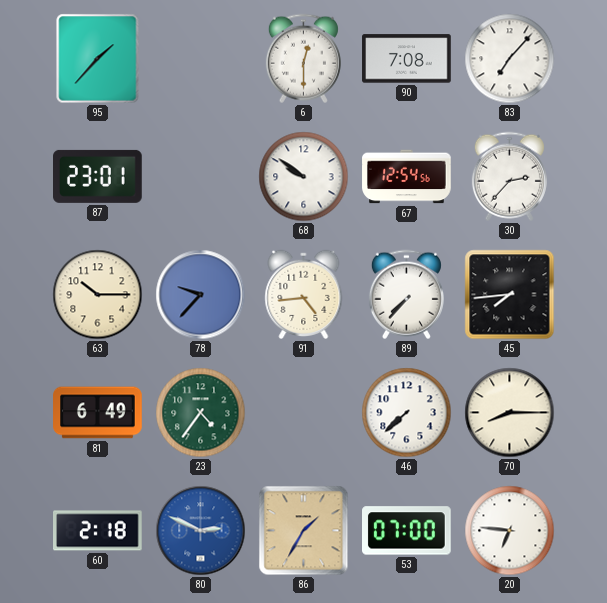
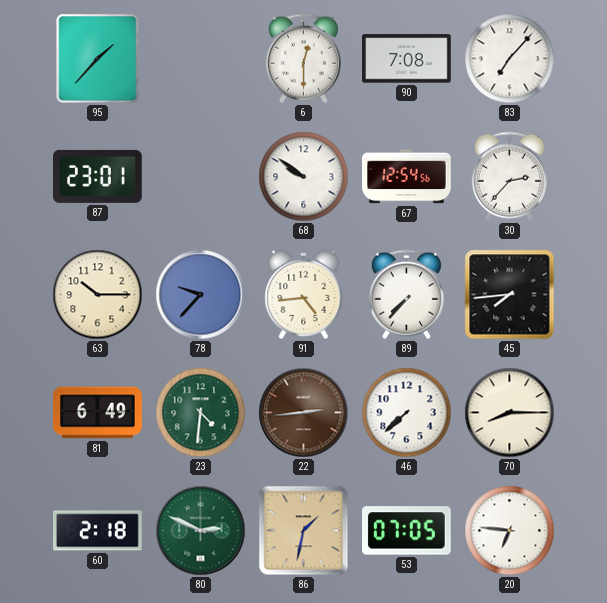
23: 4:36 -> 4:31 (201, 413)
22: none -> 2:44 (304, 413)
80 dial: blue -> green (201, 531)
86: 1:35 -> 1:32 (304, 531)
53: 07:00 -> 07:05 (407, 531)
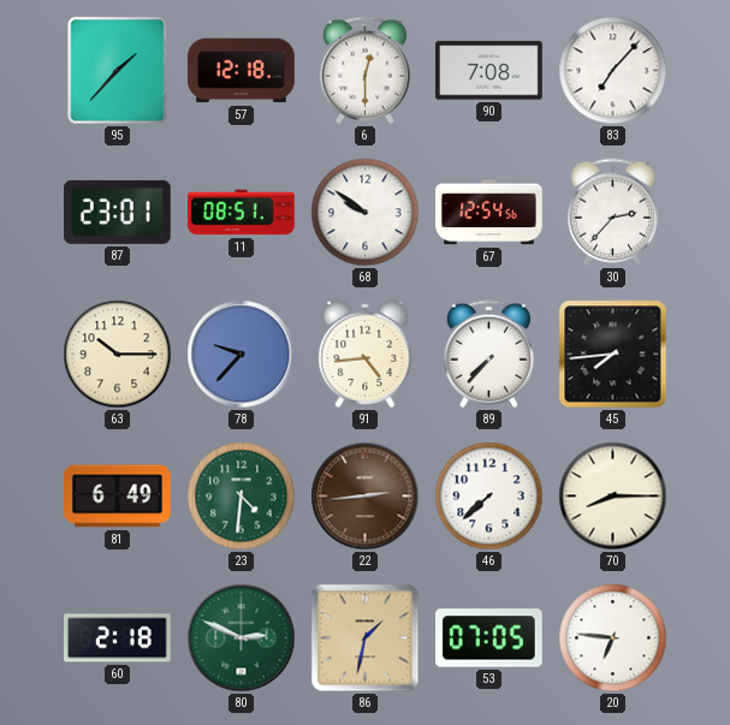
57: none -> 12:18 (242, 71)
11: none -> 08:51 (242, 213)
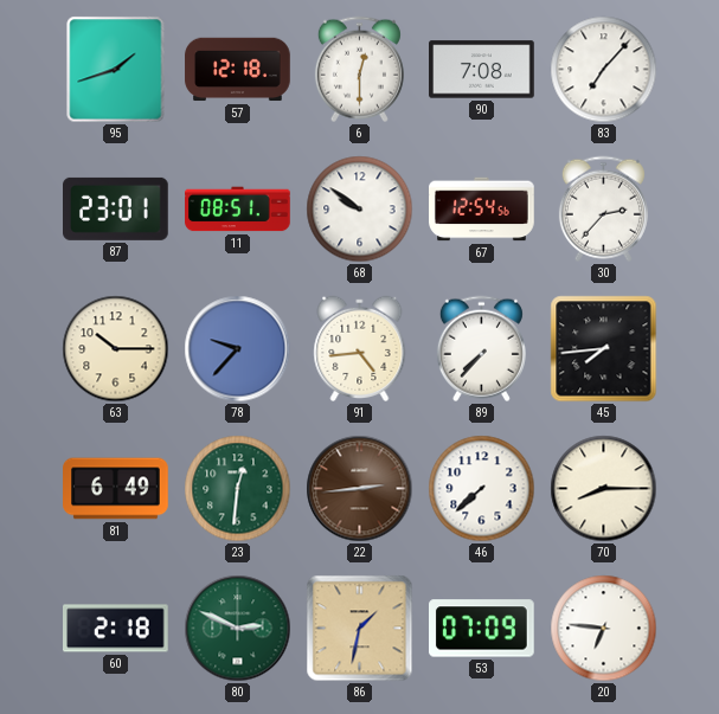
95: 1:37 -> 1:42 (116, 70)
23: 4:31 -> 12:31 (238, 489)
53: 07:05 -> 07:09 (482, 629)
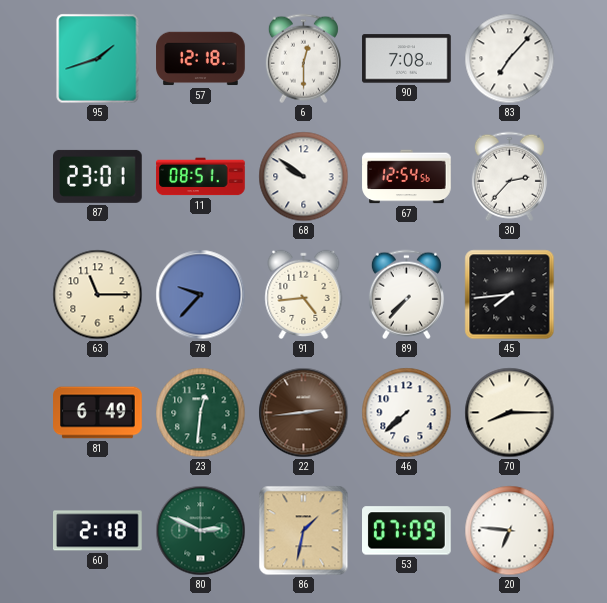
63: 10:15 -> 11:15 (98, 295)
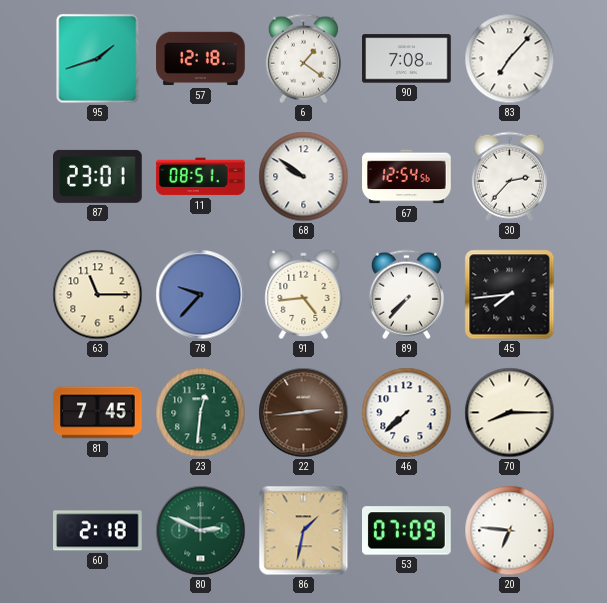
6: 12:30 -> 1:21 (303, 59)
81: 6:49 -> 7:45 (98, 413)
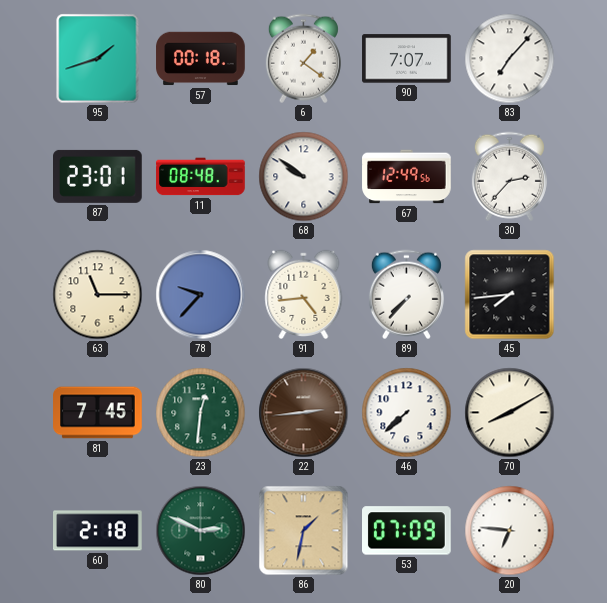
57: 12:18 -> 00:18 (201, 59)
90: 7:08 -> 7:07 (407, 59)
11: 08:51 -> 08:48 (201, 177)
67: 12:54 -> 12:49 (407, 177)
70: 8:15 -> 8:10 (510, 413)
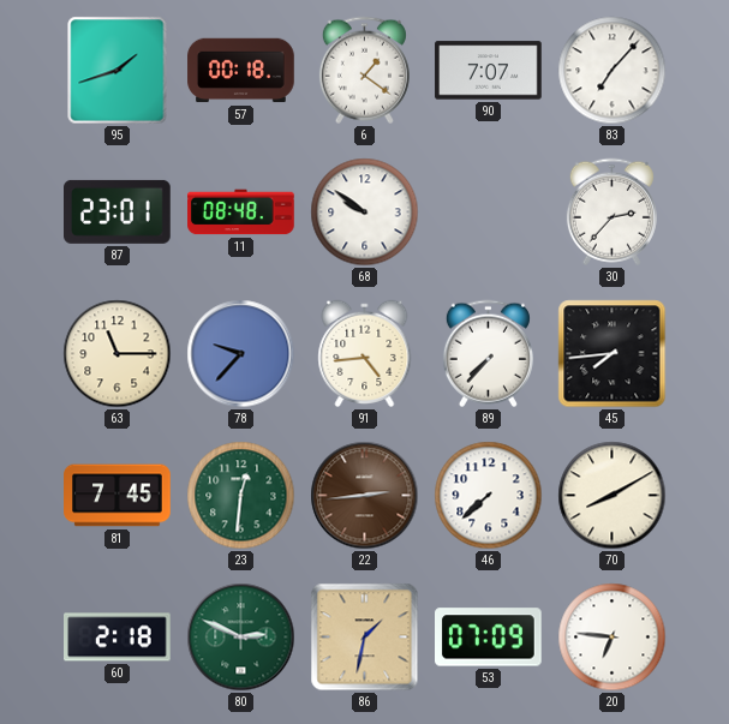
67: 12:49 -> none (407, 177)
